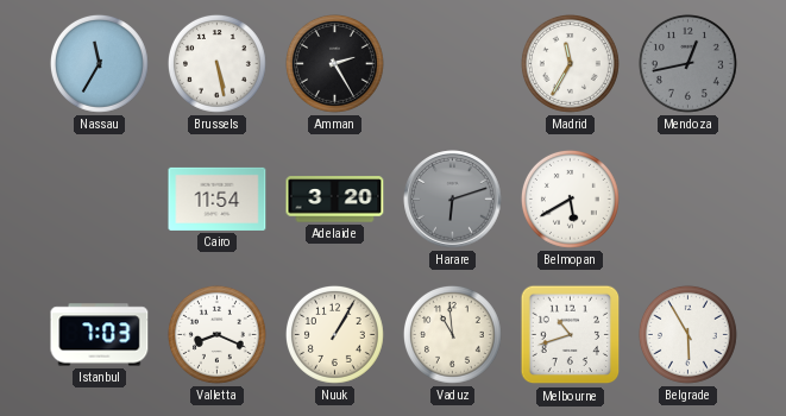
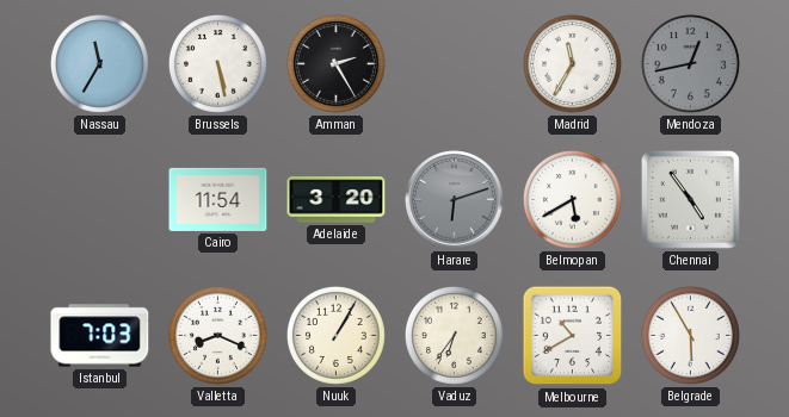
Chennai: none -> 4:54 (690, 199)
Vaduz: 10:59 -> 6:36 (454, 335)
Melbourne: 10:42 -> 10:40 (573, 336)
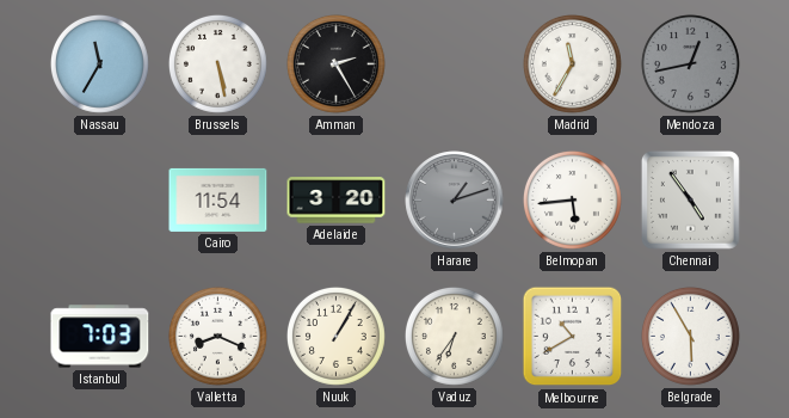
Harare: 6:12 -> 1:12 (455, 201)
Belmopan: 5:40 -> 5:44 (572, 199)
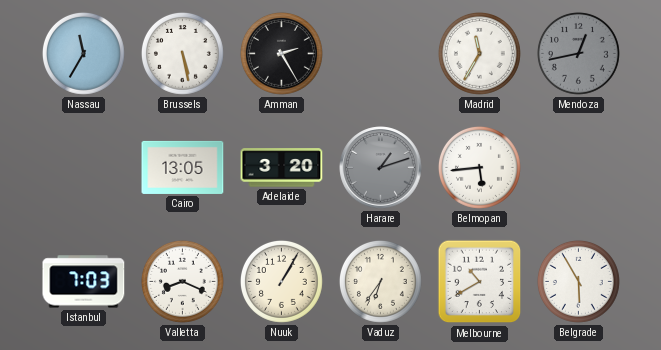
Cairo: 11:54 -> 13:05 (183, 167)
Chennai: 4:54 -> none (690, 199)
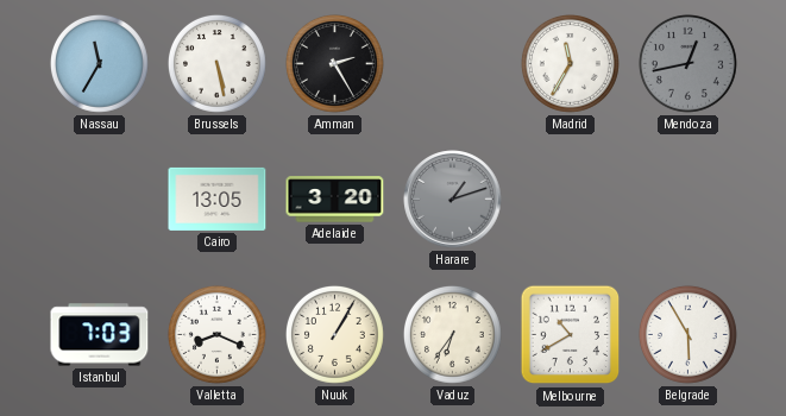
Belmopan: 5:44 -> none (479, 167)
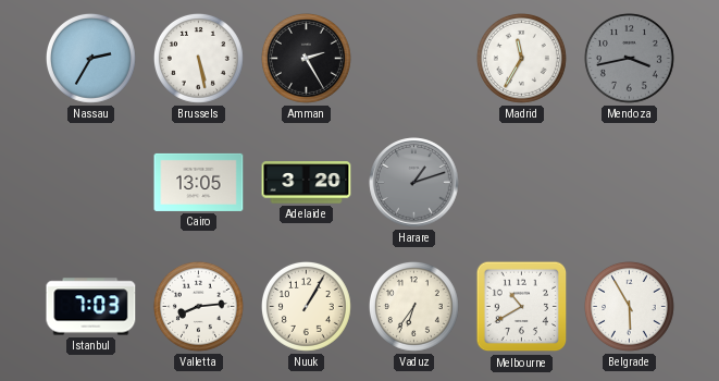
Nassau: 11:35 -> 2:35 (90, 58)
Mendoza: 12:43 -> 3:43 (629, 58)
Valletta: 8:19 -> 8:14 (198, 306)
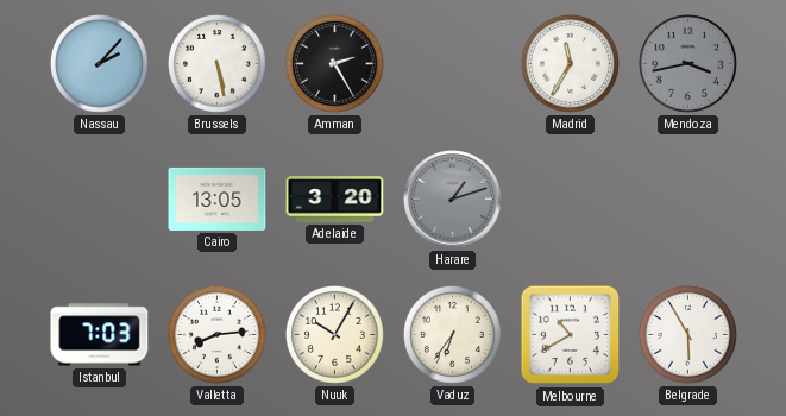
Nassau: 2:35 -> 2:07 (99, 63)
Nuuk: 1:05 -> 10:05 (334, 334)
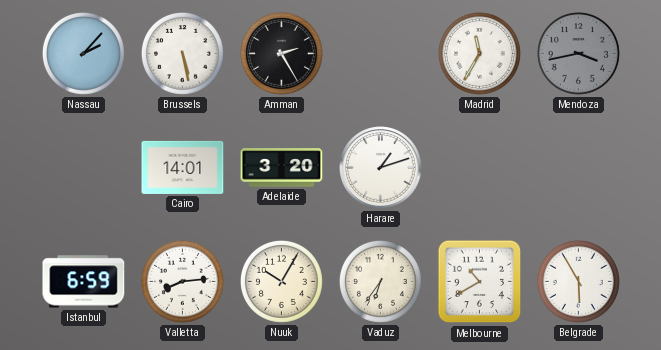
Cairo: 13:05 -> 14:01 (183, 167)
Harare dial: grey -> white (381, 168)
Istanbul: 7:03 -> 6:59 (84, 282)
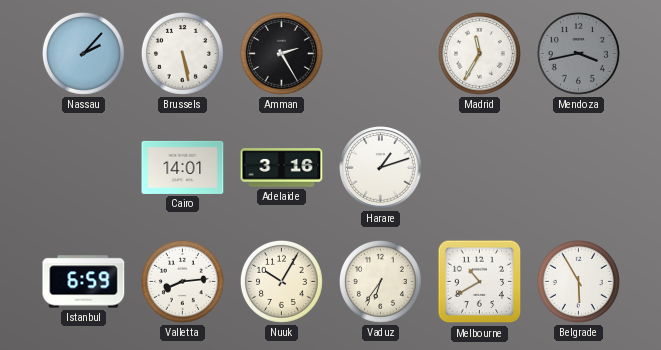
Adelaide: 3:20 -> 3:16 (282, 168)
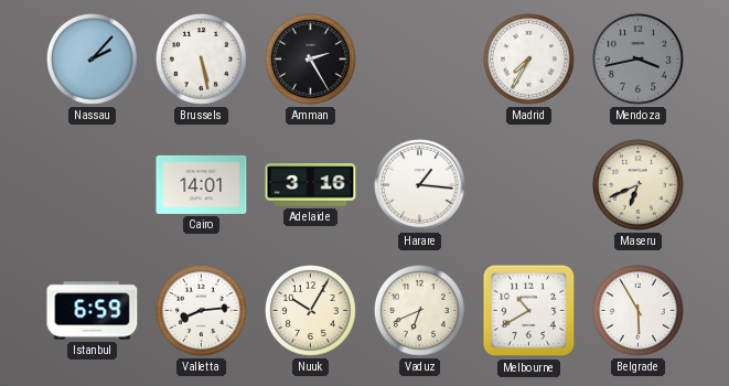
Madrid: 11:35 -> 7:35 (528, 58)
Harare: 1:12 -> 1:16 (420, 185)
Maseru: none -> 6:41 (637, 184)
Vaduz: 6:36 -> 6:41 (419, 310)
